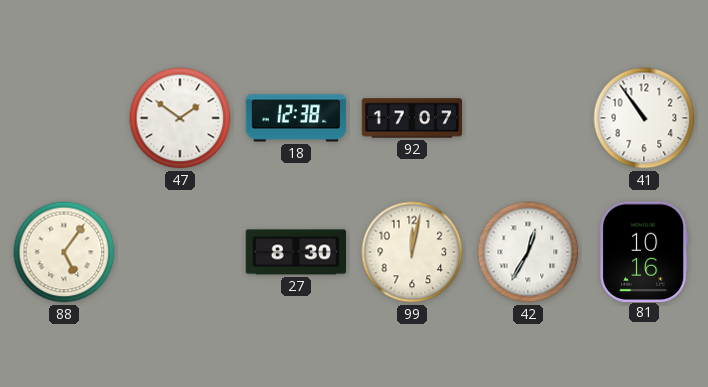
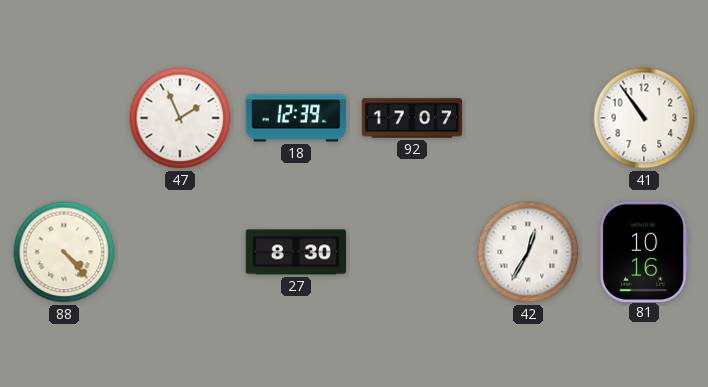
47: 1:51 -> 1:56 (180, 118)
18: 12:38 -> 12:39 (296, 118)
88: 5:06 -> 4:23 (64, 252)
99: 12:02 -> none (412, 252)
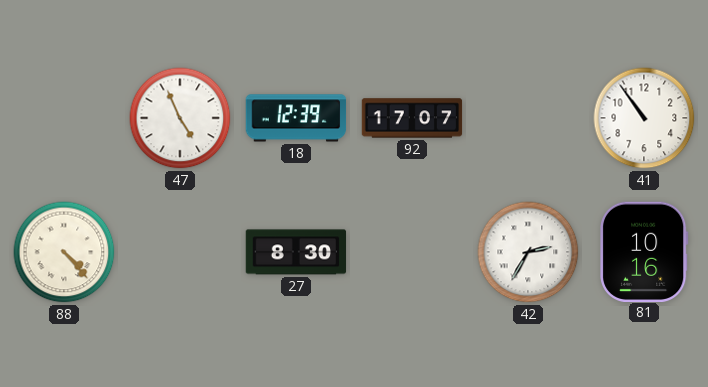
47: 1:56 -> 4:56 (180, 118)
42: 12:35 -> 2:35 (528, 252)
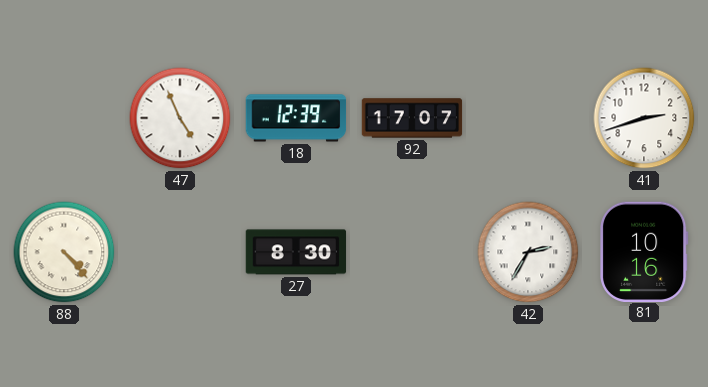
41: 10:54 -> 2:42 (644, 118)
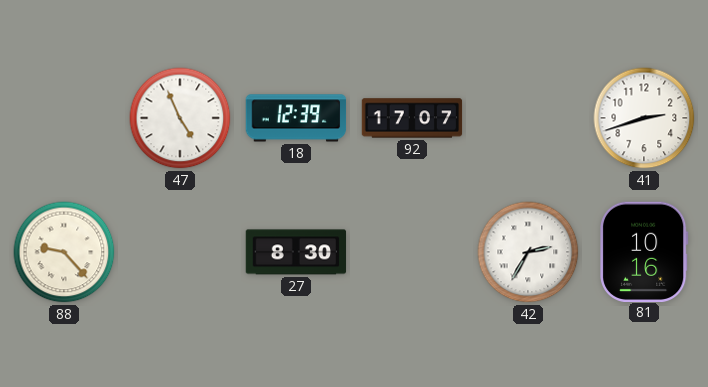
88: 4:23 -> 9:23 (64, 252)
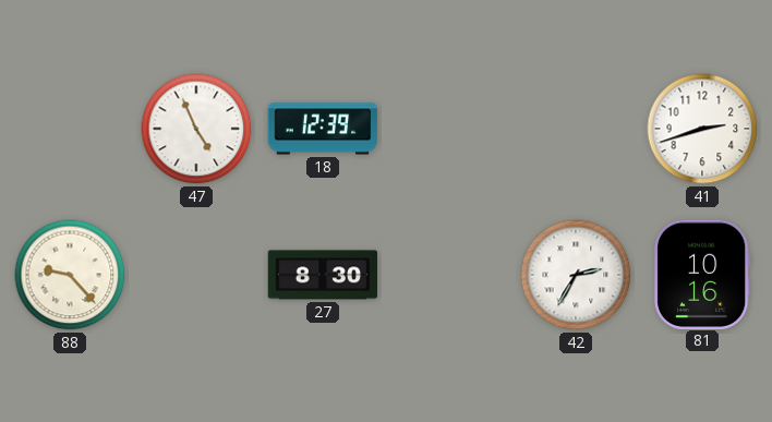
92: 17:07 -> none (412, 118)
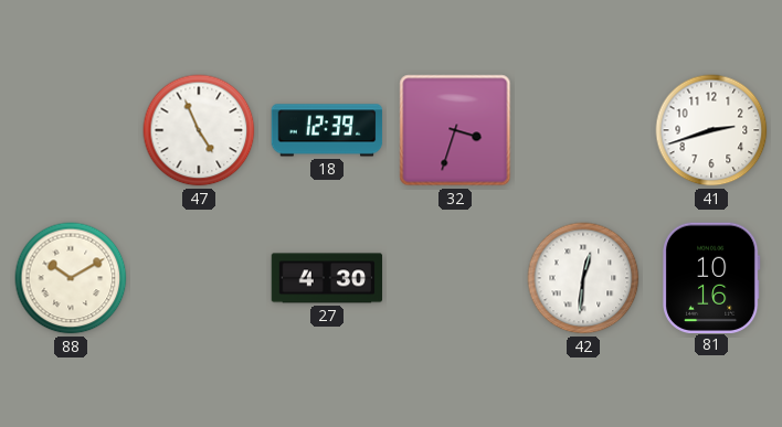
32: none -> 3:33 (455, 130)
88: 9:23 -> 10:10 (71, 278)
27: 8:30 -> 4:30 (327, 278)
42: 2:35 -> 12:31 (583, 278)
